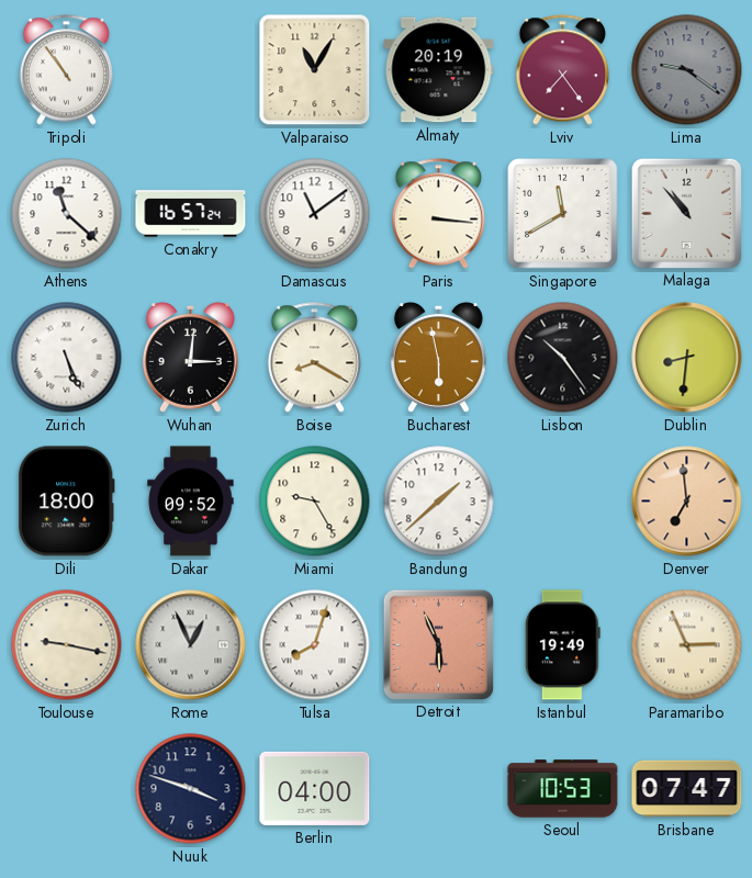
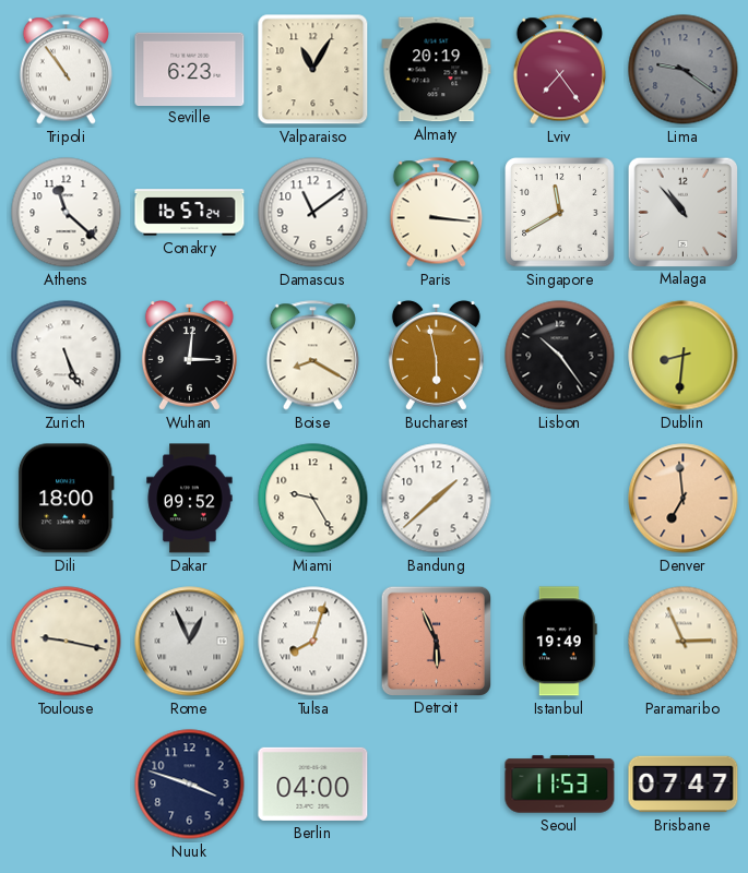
Seville: none -> 6:23 (190, 69)
Seoul: 10:53 -> 11:53 (560, 785)
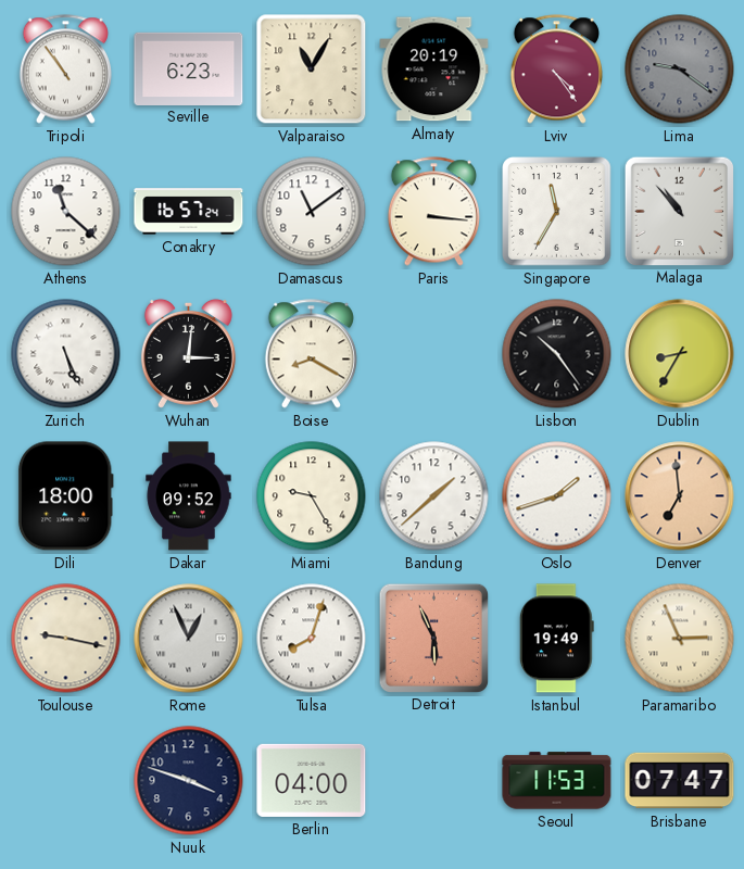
Lviv: 7:24 -> 4:24 (556, 70)
Singapore: 11:40 -> 11:35 (557, 212)
Bucharest: 5:58 -> none (436, 355)
Dublin: 8:31 -> 8:35 (680, 354)
Oslo: none -> 1:42 (557, 496)
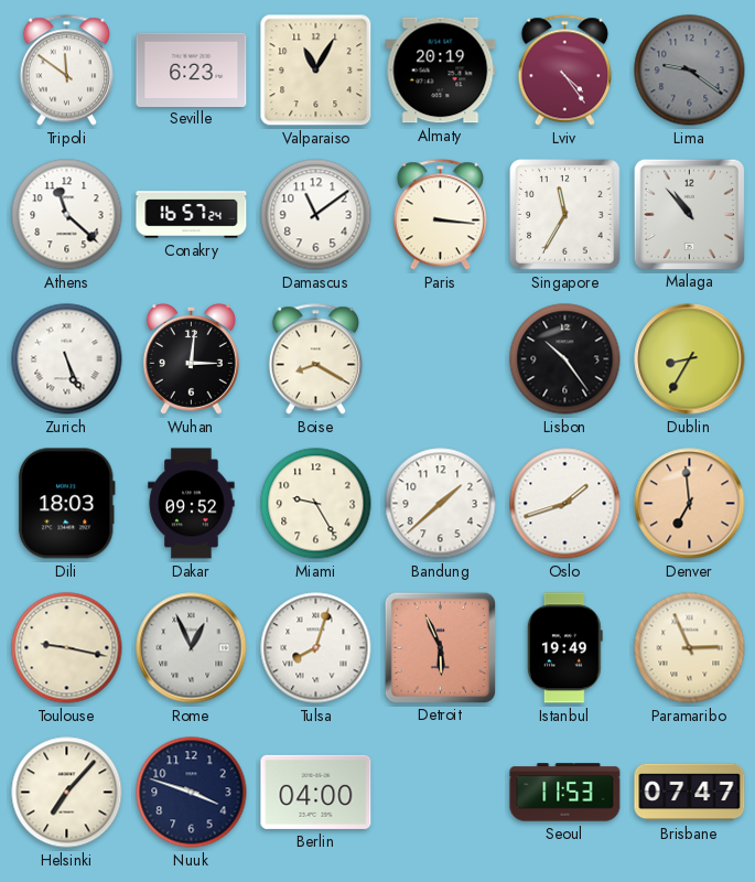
Tripoli: 10:54 -> 11:51 (66, 71)
Dili: 18:00 -> 18:03 (66, 504)
Helsinki: none -> 7:07 (67, 793)
